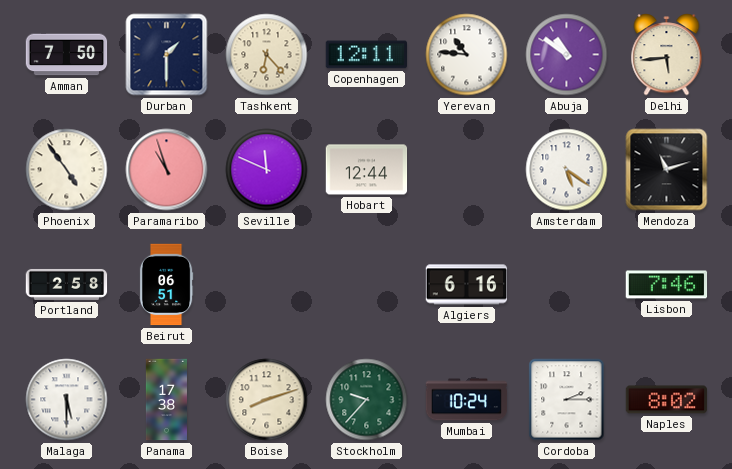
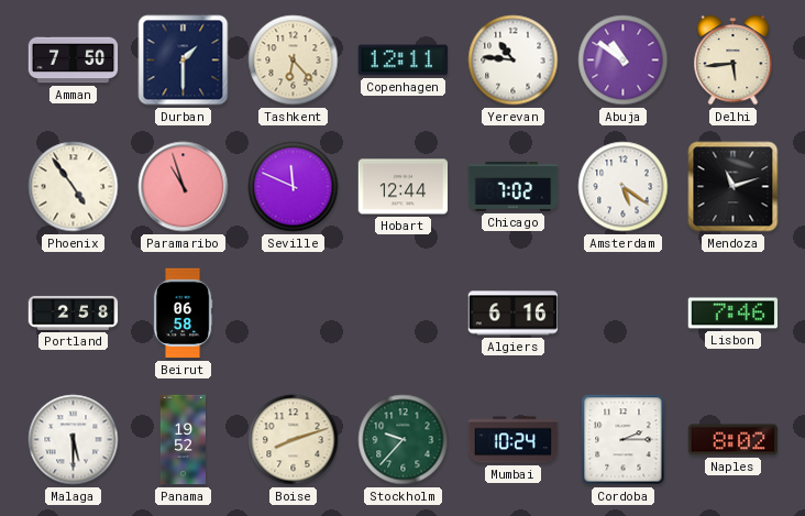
Chicago: none -> 7:02 (514, 186)
Beirut: 06:51 -> 06:58 (183, 314)
Panama: 17:38 -> 19:52 (183, 440)
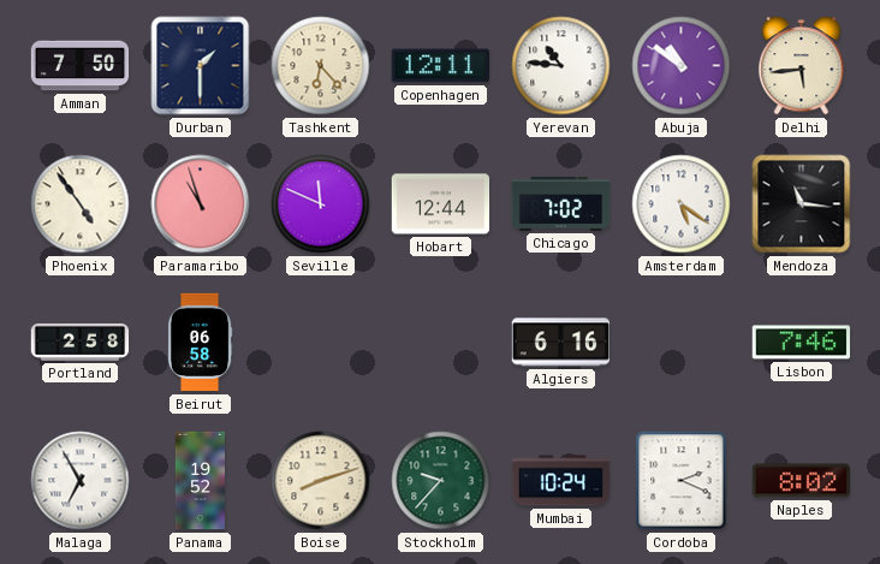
Mendoza: 11:12 -> 11:16 (802, 204)
Malaga: 5:30 -> 6:55 (81, 481)
Cordoba: 2:15 -> 2:19 (682, 481)
